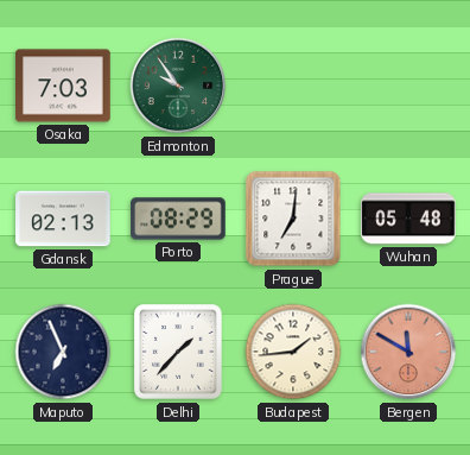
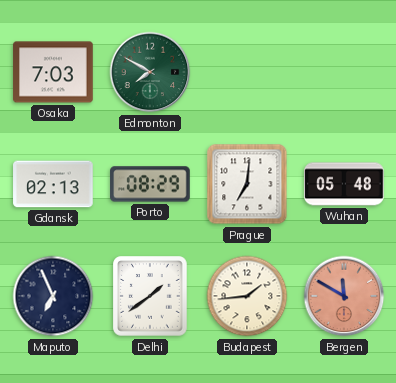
Edmonton: 9:54 -> 7:50 (150, 72)
Delhi: 1:37 -> 1:39 (150, 296)
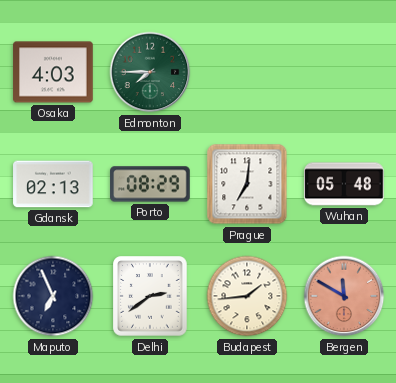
Osaka: 7:03 -> 4:03 (53, 72)
Edmonton: 7:50 -> 7:45 (150, 72)
Delhi: 1:39 -> 2:39 (150, 296)
